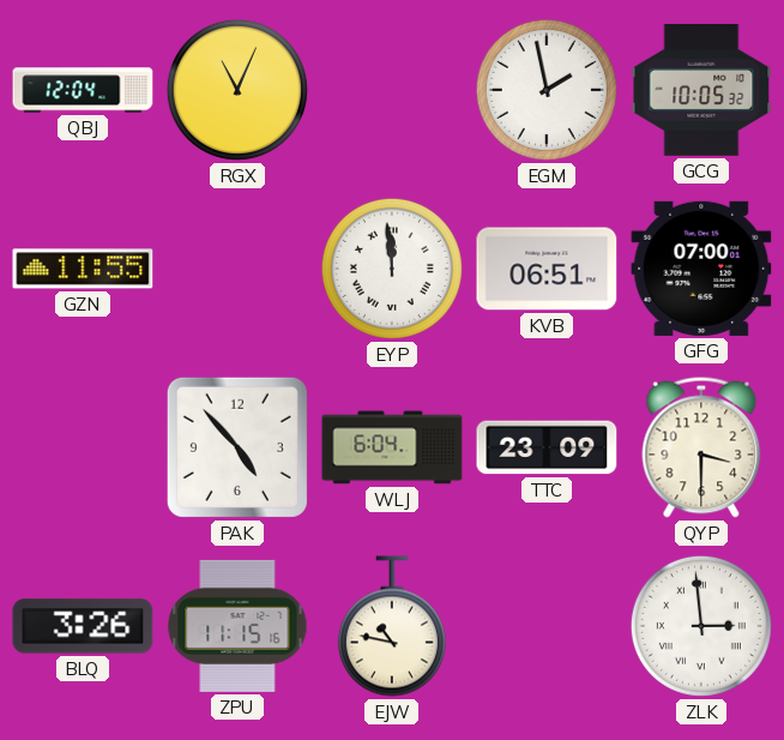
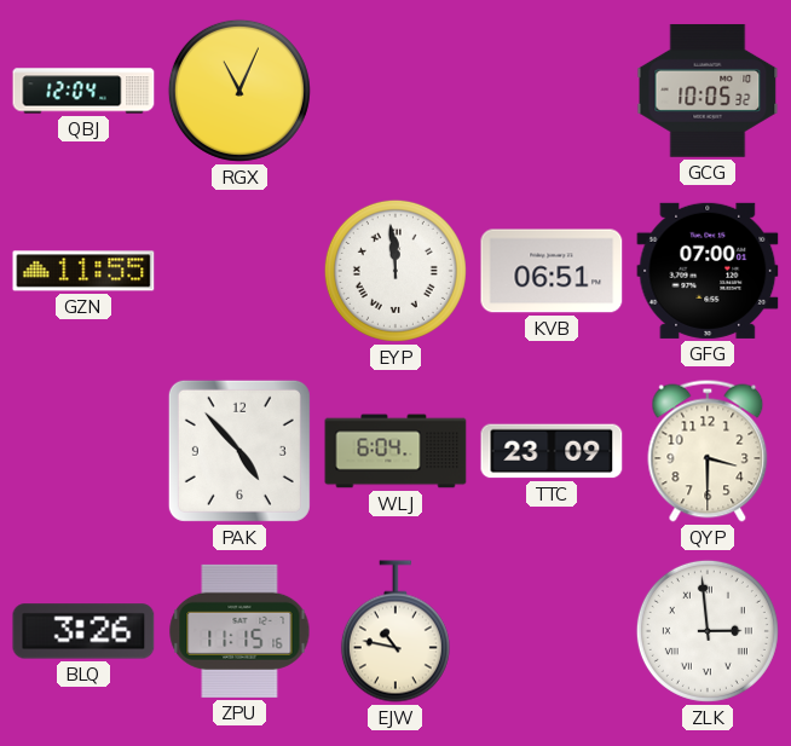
EGM: 1:58 -> none (547, 90)
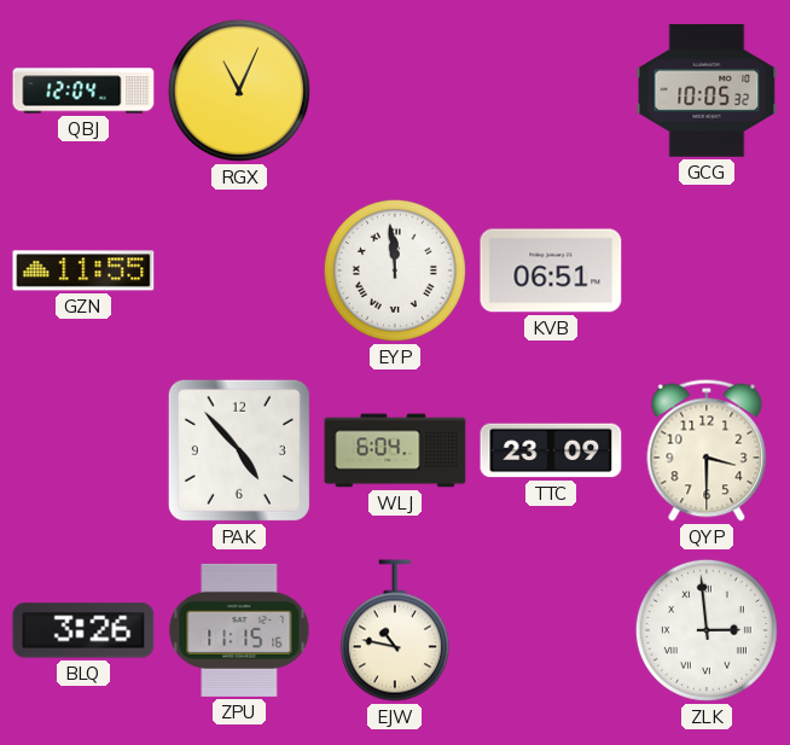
GFG: 07:00 -> none (708, 271)
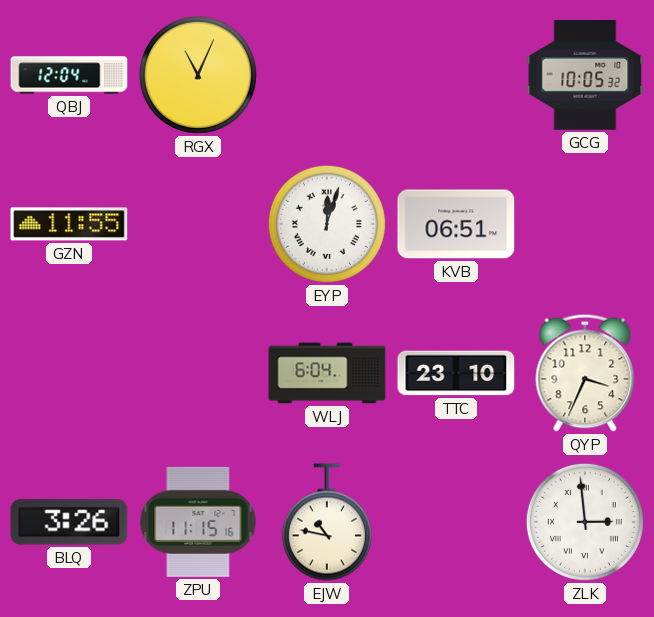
EYP: 11:59 -> 12:03 (327, 224)
PAK: 4:53 -> none (239, 450)
TTC: 23:09 -> 23:10 (456, 373)
QYP: 3:30 -> 3:34 (585, 373)
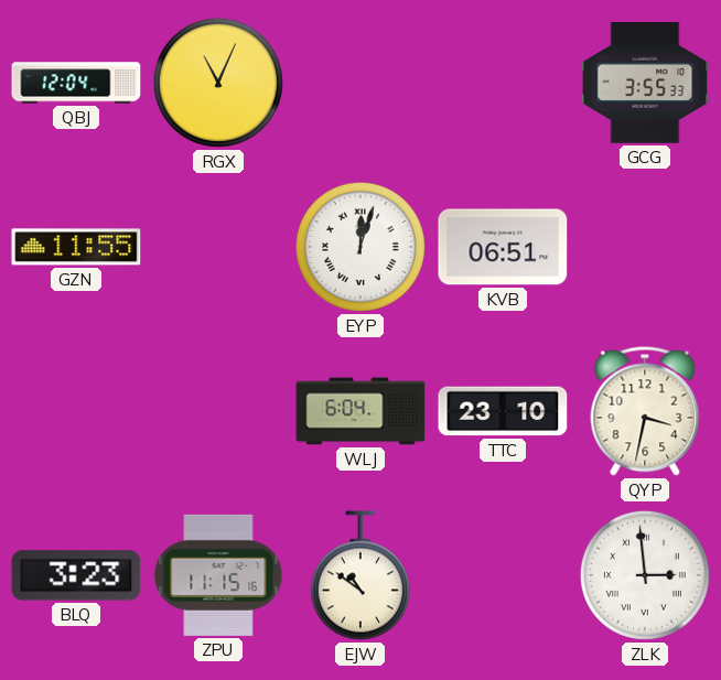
GCG: 10:05 -> 3:55 (645, 83)
QYP: 3:34 -> 3:32 (645, 411)
BLQ: 3:26 -> 3:23 (76, 575)
EJW: 10:47 -> 10:51 (360, 575)
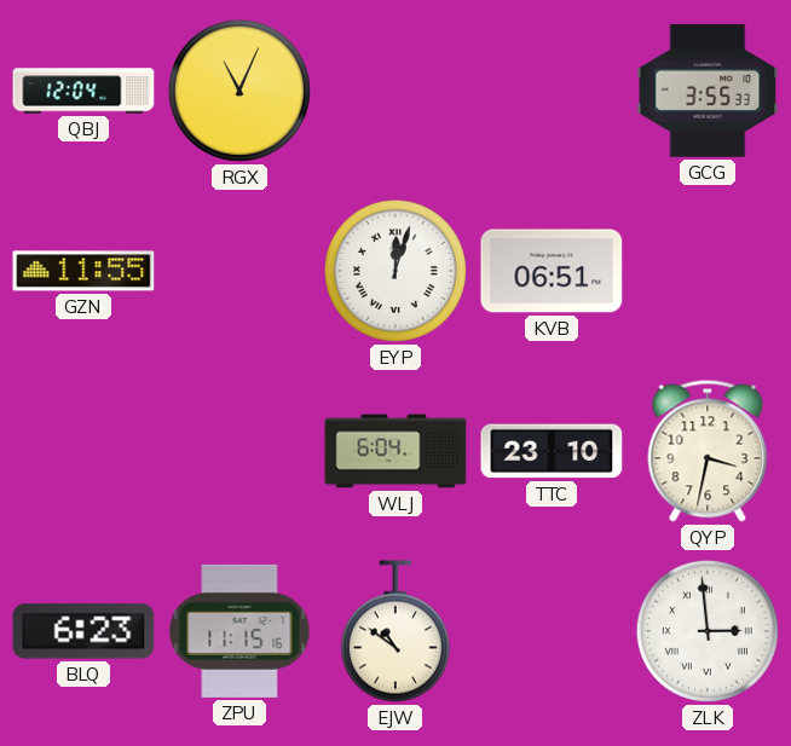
BLQ: 3:23 -> 6:23 (83, 631)
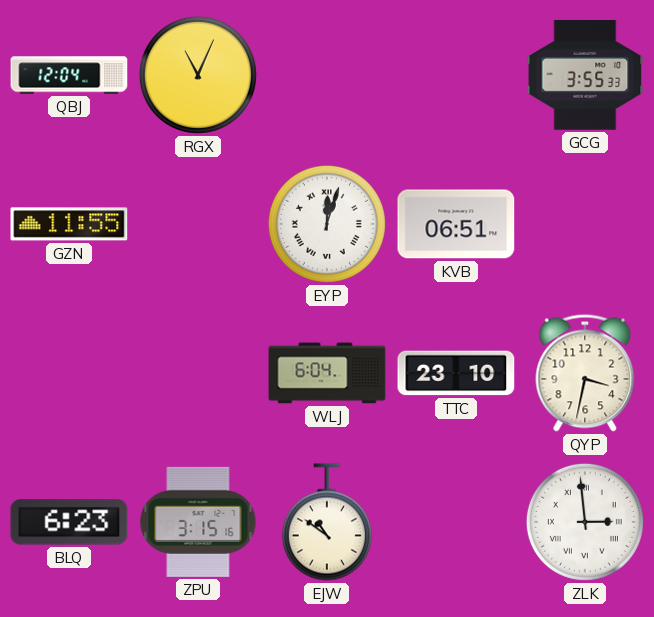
ZPU: 11:15 -> 3:15 (198, 522)
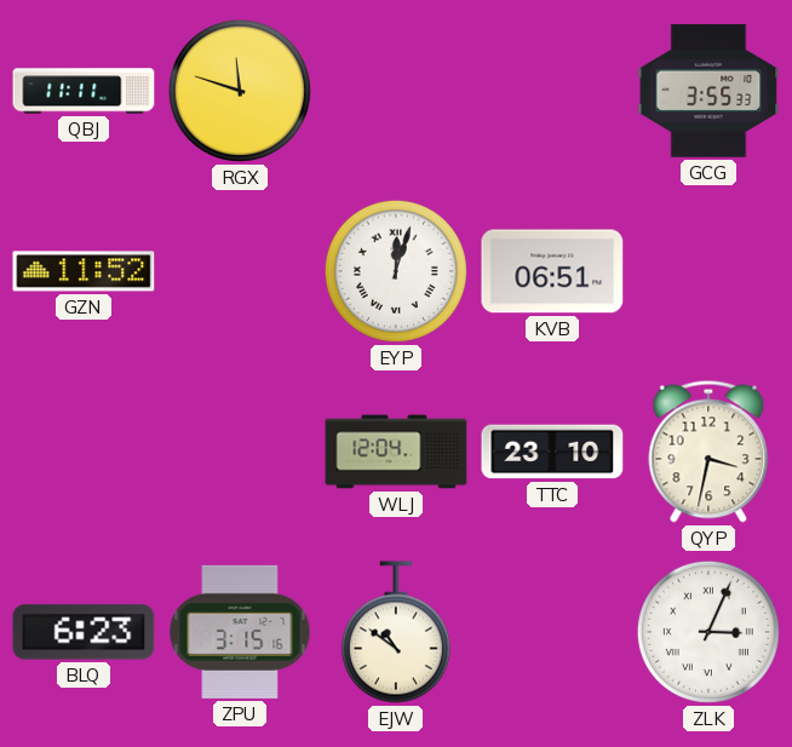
QBJ: 12:04 -> 11:11 (84, 91)
RGX: 11:04 -> 11:48 (240, 91)
GZN: 11:55 -> 11:52 (84, 271)
WLJ: 6:04 -> 12:04 (396, 452)
ZLK: 2:59 -> 3:04 (708, 632)
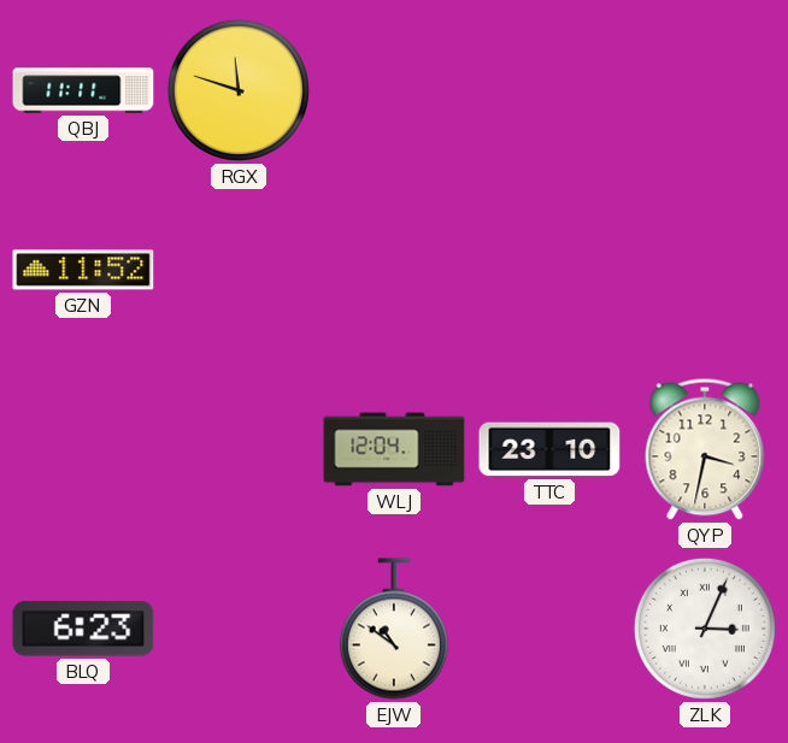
GCG: 3:55 -> none (708, 91)
EYP: 12:03 -> none (396, 271)
KVB: 06:51 -> none (552, 271)
ZPU: 3:15 -> none (240, 632)
